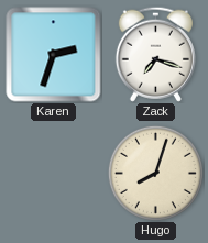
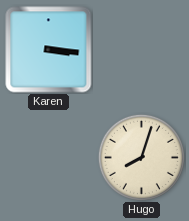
Karen: 2:33 -> 3:16 (49, 50)
Zack: 7:18 -> none (155, 54)
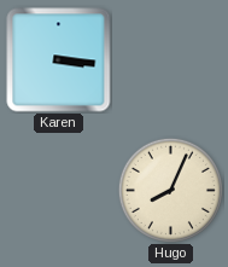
Hugo: 8:03 -> 8:04 (170, 190)
